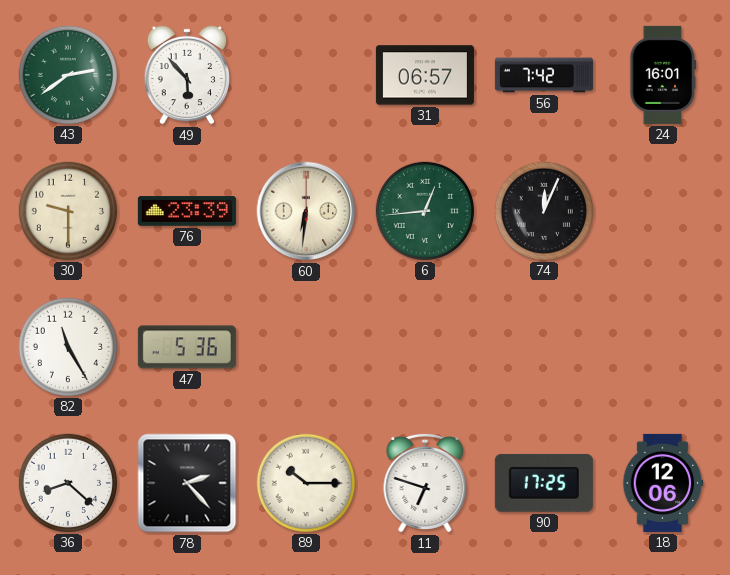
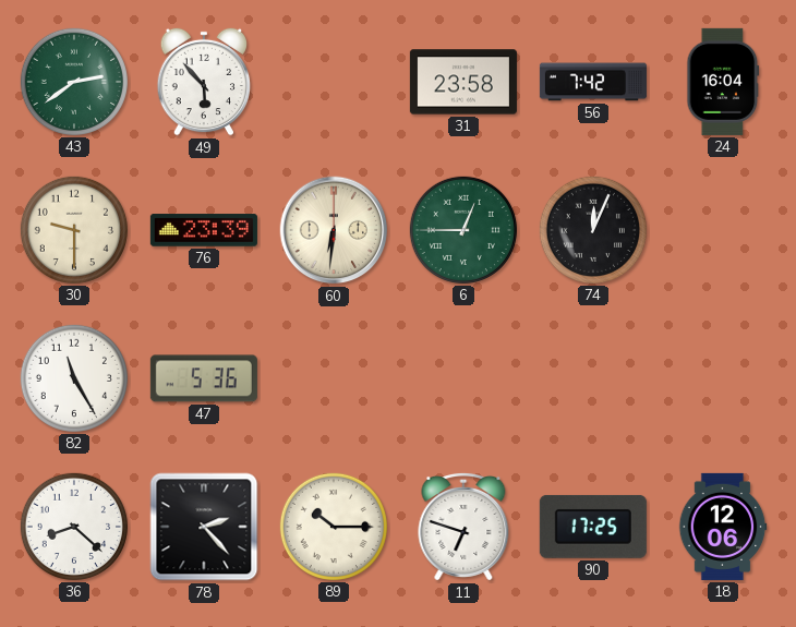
31: 06:57 -> 23:58 (463, 82)
24: 16:01 -> 16:04 (723, 82)
6: 12:44 -> 12:45 (463, 230)
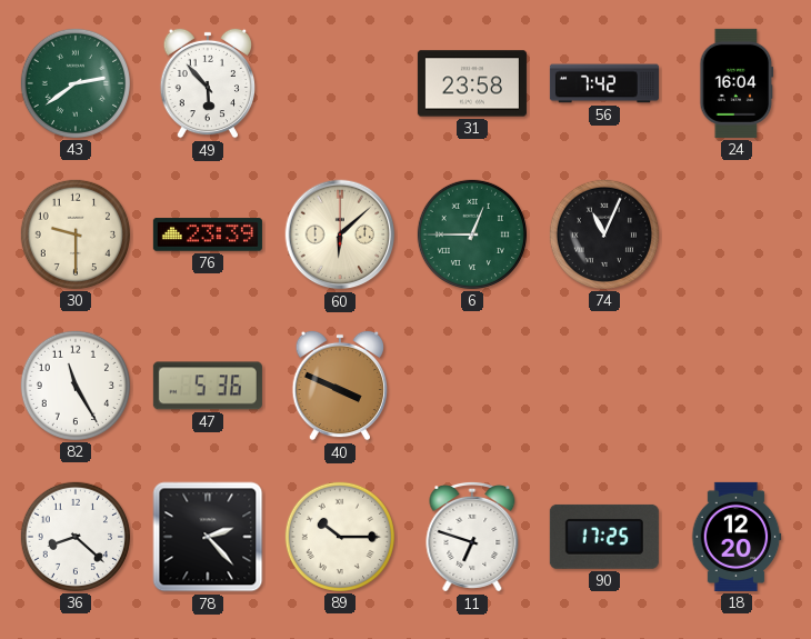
60: 6:31 -> 6:08 (340, 234)
74: 12:04 -> 11:04 (604, 234)
40: none -> 3:49 (340, 386)
18: 12:06 -> 12:20 (737, 537)
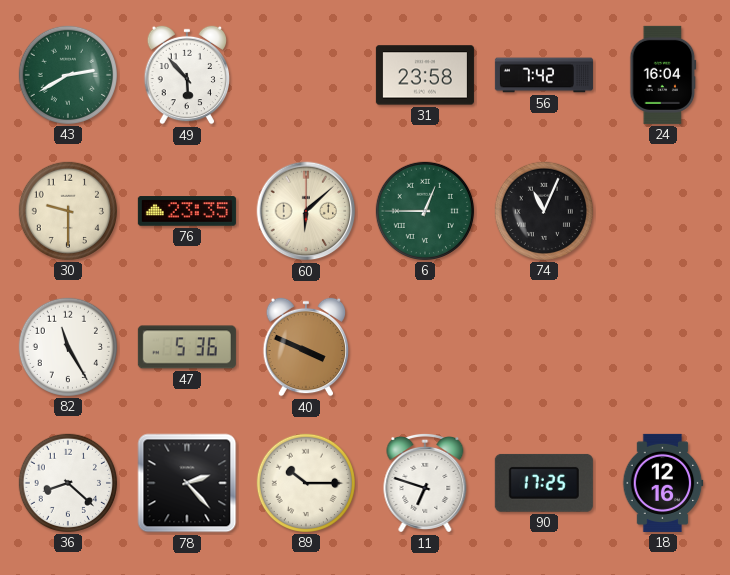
43: 2:39 -> 2:40 (68, 75)
76: 23:39 -> 23:35 (187, 211)
18: 12:20 -> 12:16 (663, 483)
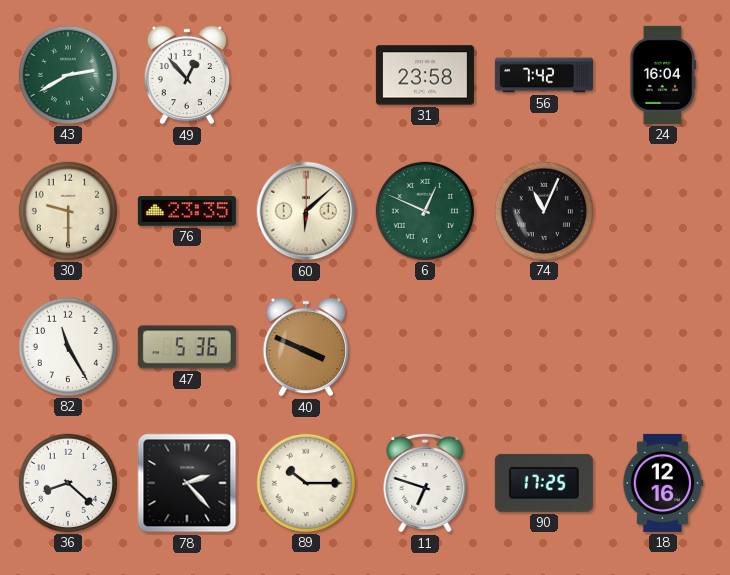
49: 5:53 -> 12:53 (187, 75)
6: 12:45 -> 12:49 (425, 211)
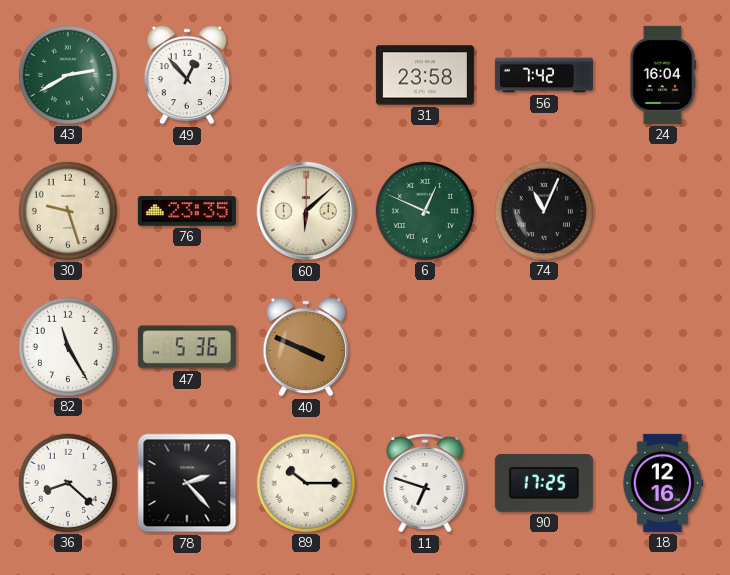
30: 9:30 -> 9:27 (68, 211)
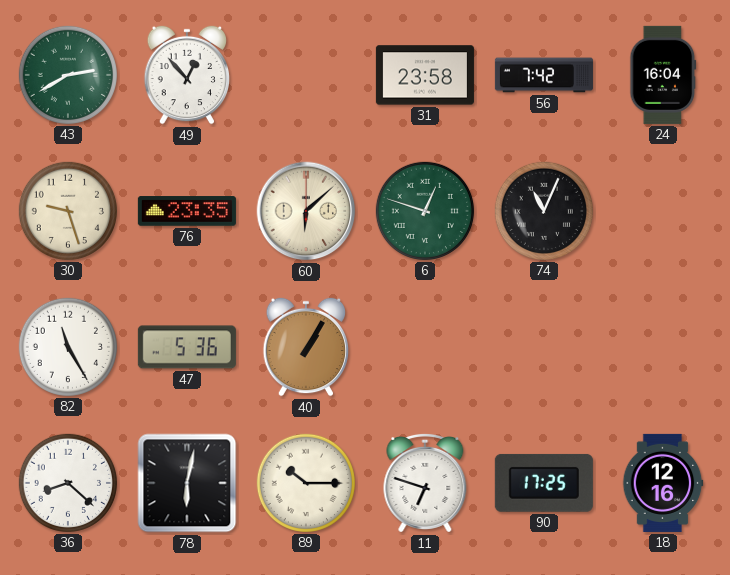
6: 12:49 -> 12:48 (425, 211)
40: 3:49 -> 1:05 (306, 347)
78: 2:23 -> 6:02 (187, 483)
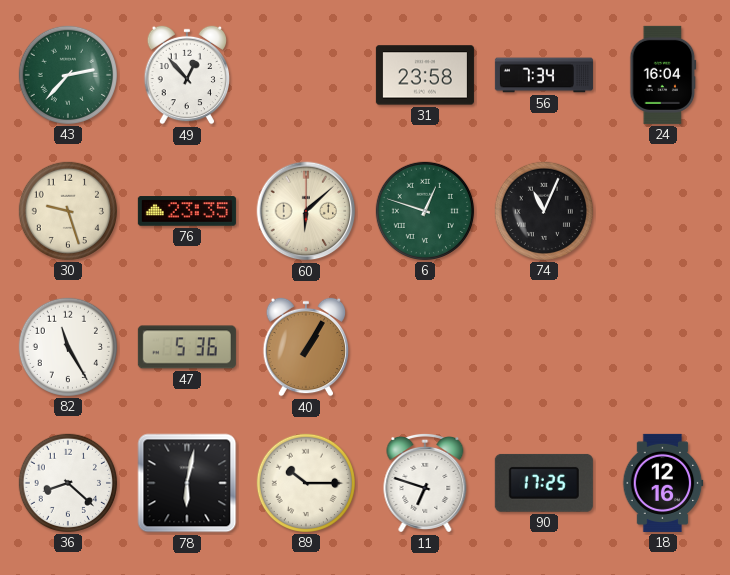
43: 2:40 -> 2:37 (68, 75)
56: 7:42 -> 7:34 (544, 75)
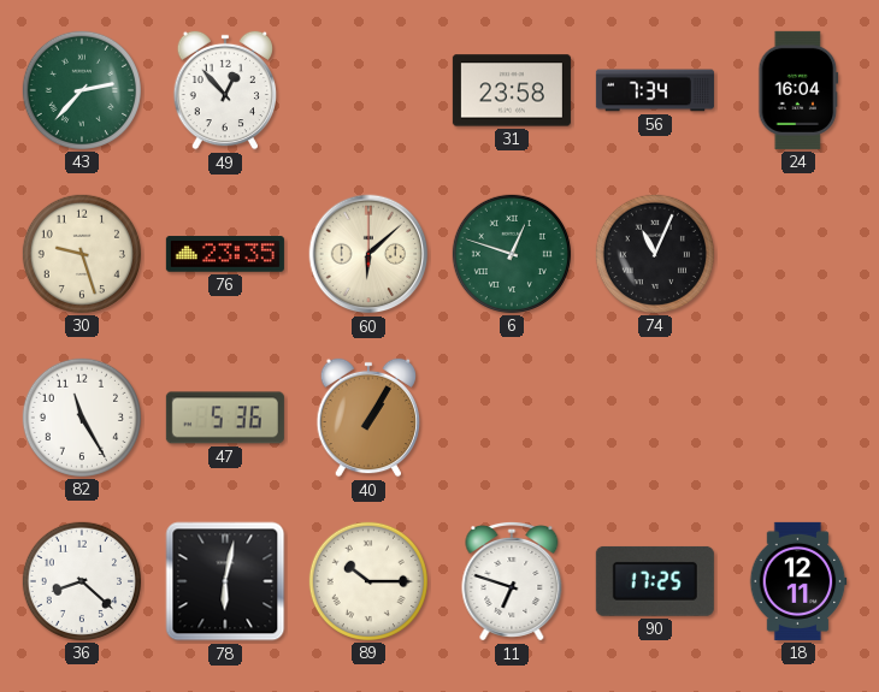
18: 12:16 -> 12:11 (798, 581)
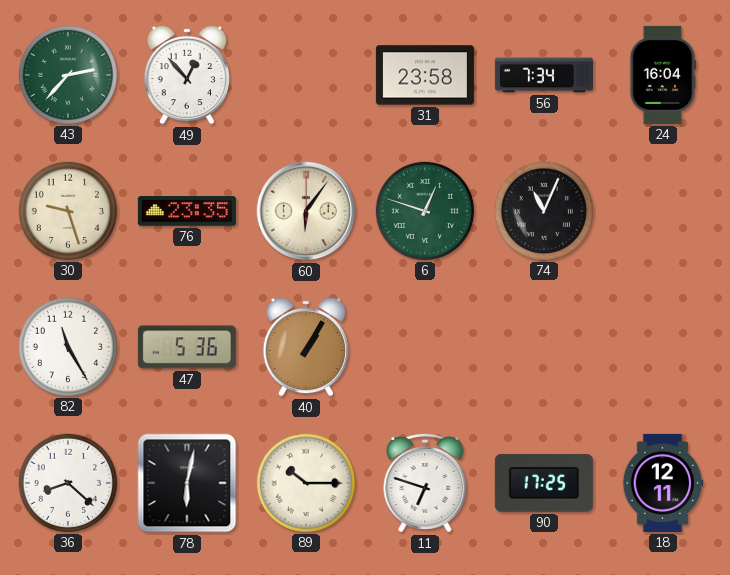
60: 6:08 -> 6:06 (306, 211)
